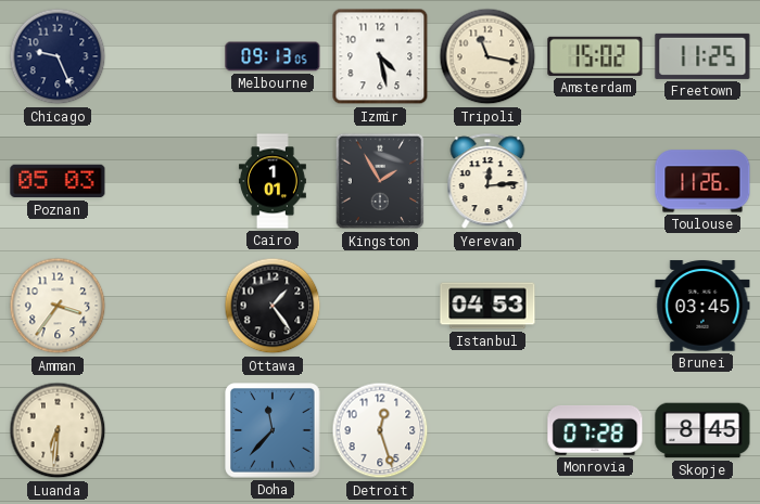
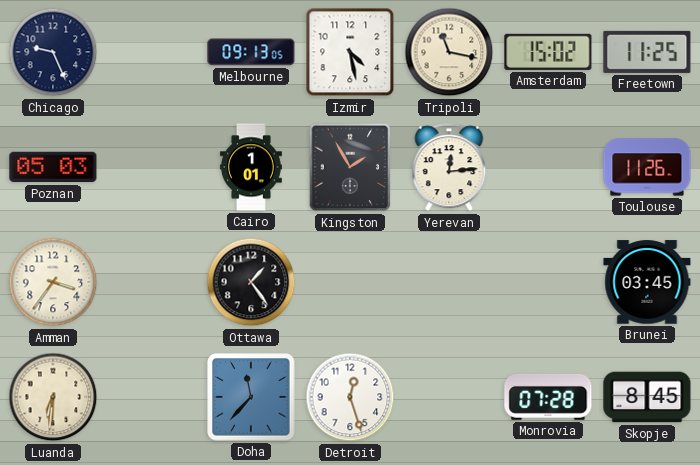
Istanbul: 04:53 -> none (487, 306)
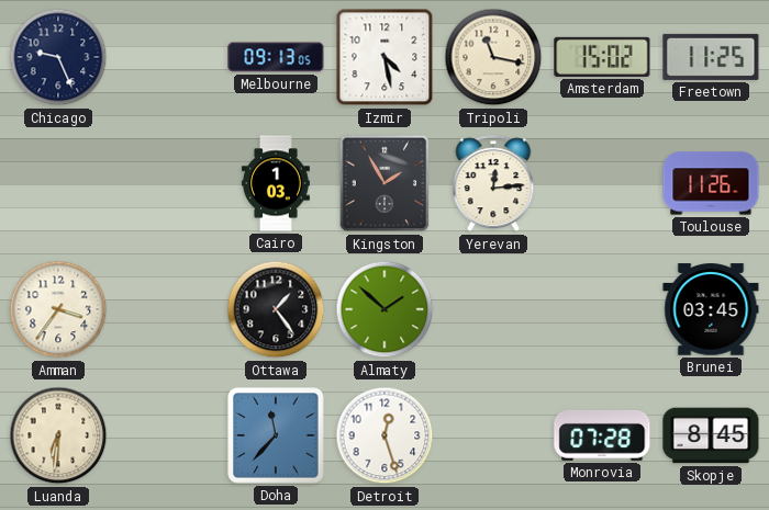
Poznan: 05:03 -> none (53, 167)
Cairo: 1:01 -> 1:03 (276, 183)
Almaty: none -> 1:52 (384, 309)
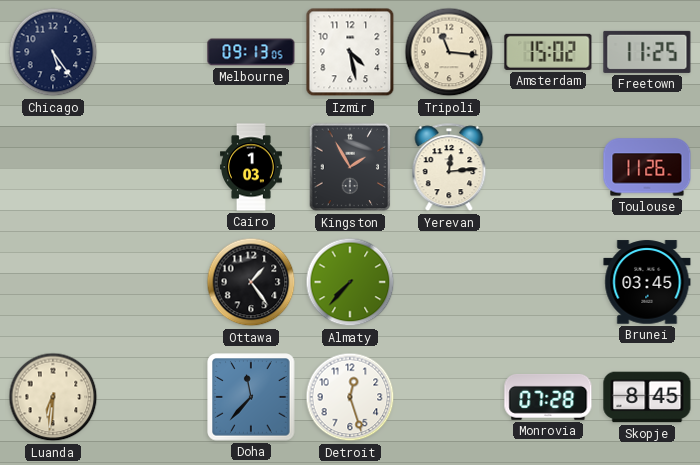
Chicago: 9:26 -> 5:24 (53, 52)
Tripoli: 11:17 -> 11:16 (449, 52)
Amman: 3:36 -> none (58, 309)
Almaty: 1:52 -> 7:37 (350, 282)
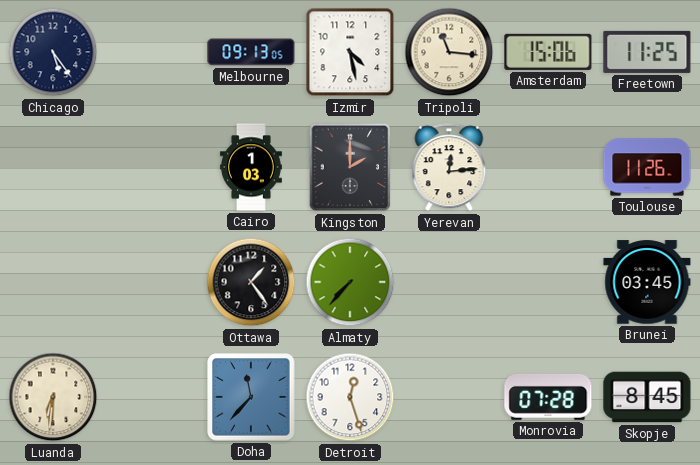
Amsterdam: 15:02 -> 15:06 (548, 52)
Kingston: 1:55 -> 2:00 (350, 167)
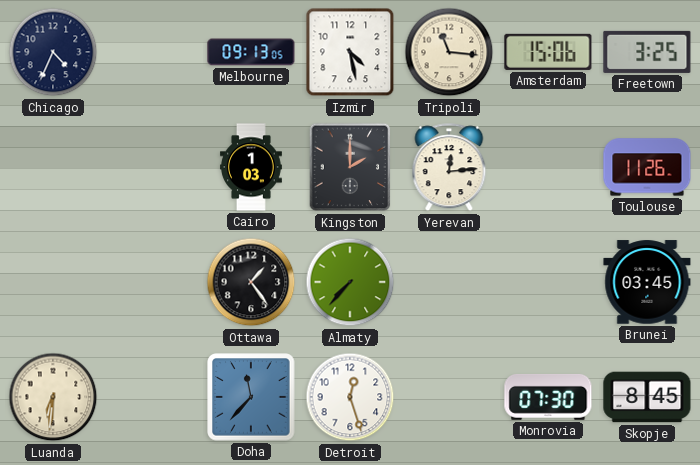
Chicago: 5:24 -> 4:34 (53, 52)
Freetown: 11:25 -> 3:25 (647, 52)
Monrovia: 07:28 -> 07:30 (548, 397)
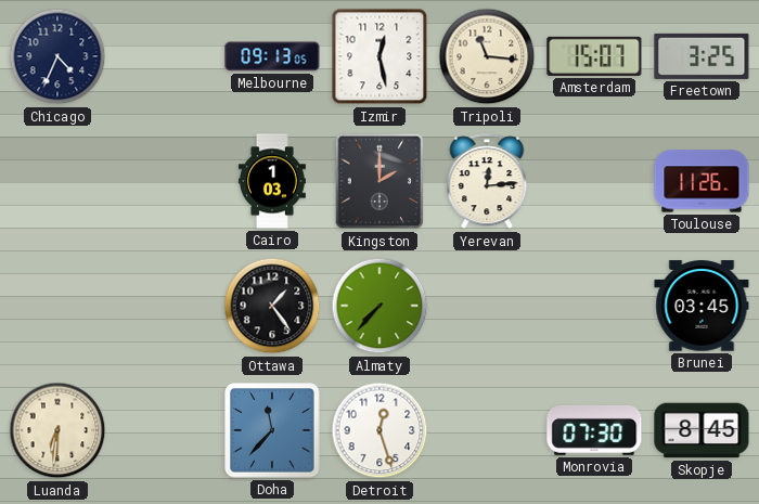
Izmir: 4:28 -> 12:28 (379, 56)
Amsterdam: 15:06 -> 15:07 (594, 56)
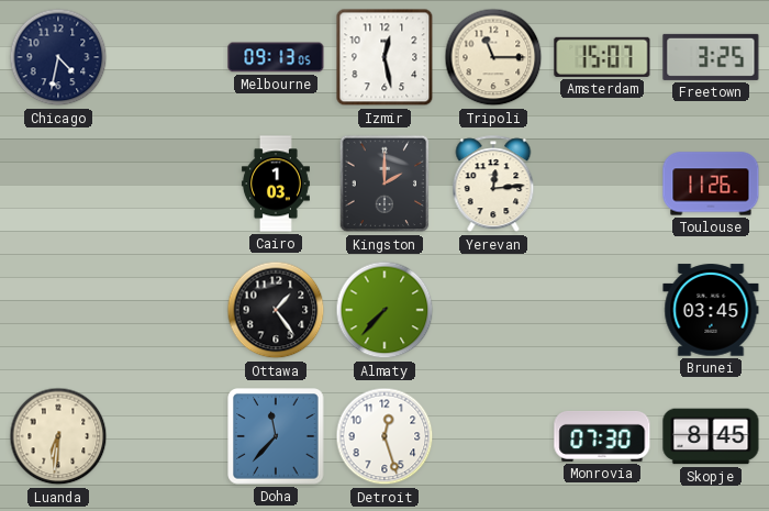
Chicago: 4:34 -> 4:32 (58, 57)
Tripoli: 11:16 -> 11:15 (493, 57)
